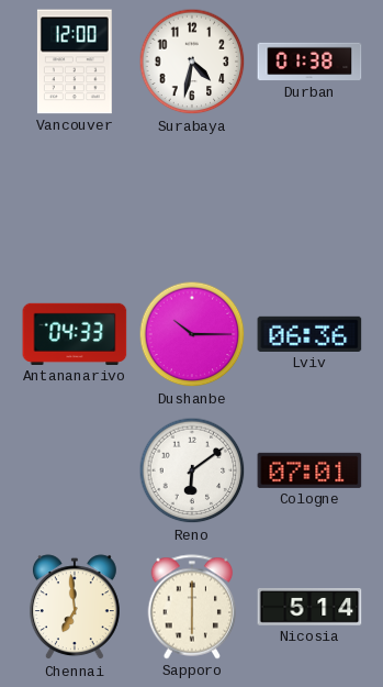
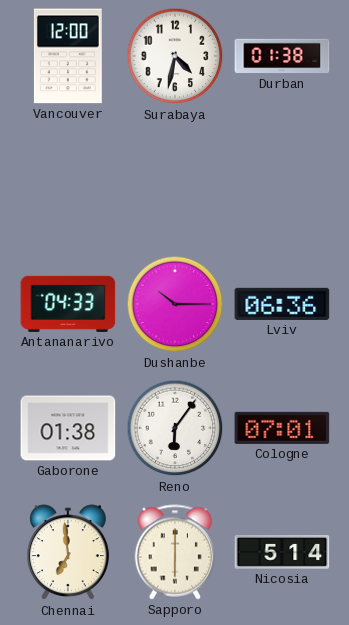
Gaborone: none -> 01:38 (68, 428)
Reno: 6:09 -> 6:06 (175, 428)
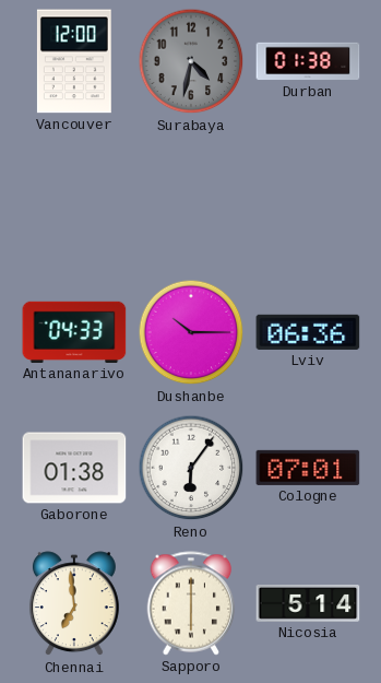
Surabaya dial: white -> grey (191, 61)
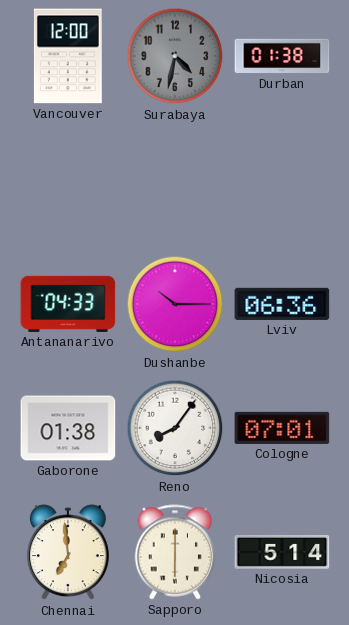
Reno: 6:06 -> 8:06 (175, 428)
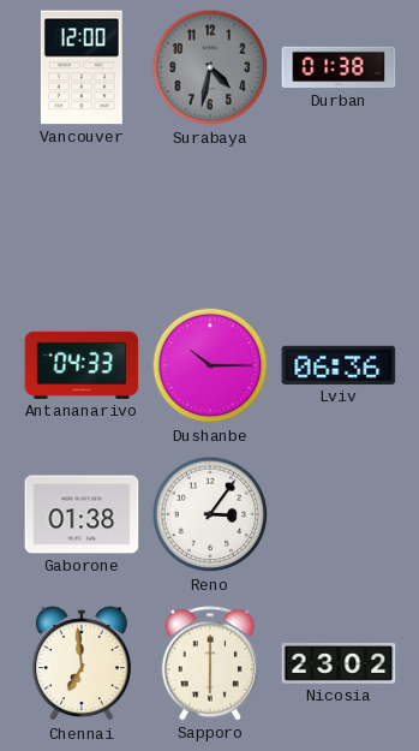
Reno: 8:06 -> 3:06 (210, 514)
Cologne: 07:01 -> none (282, 428)
Nicosia: 5:14 -> 23:02 (339, 664)
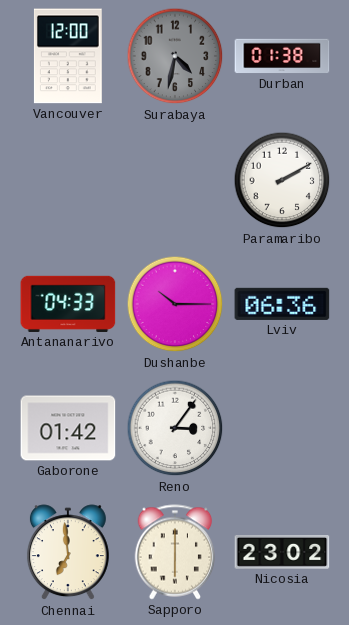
Paramaribo: none -> 2:10 (282, 180)
Gaborone: 01:38 -> 01:42 (68, 428)
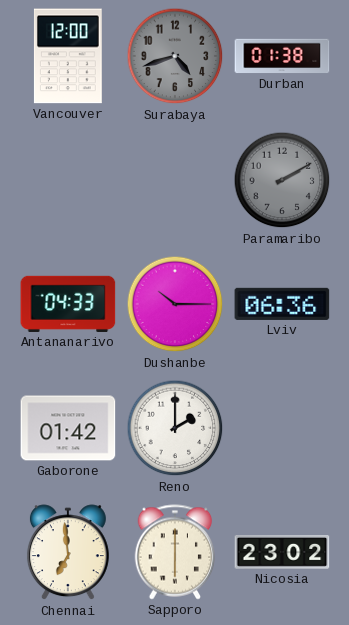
Surabaya: 4:32 -> 4:42 (175, 56)
Paramaribo dial: white -> grey (282, 180)
Reno: 3:06 -> 2:00 (175, 428)
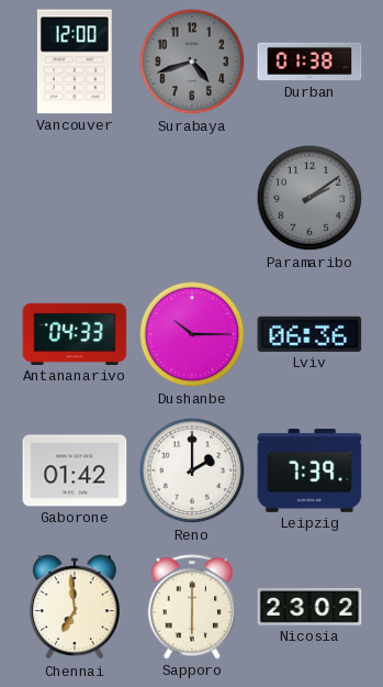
Paramaribo: 2:10 -> 2:09 (309, 198)
Leipzig: none -> 7:39 (309, 472)
